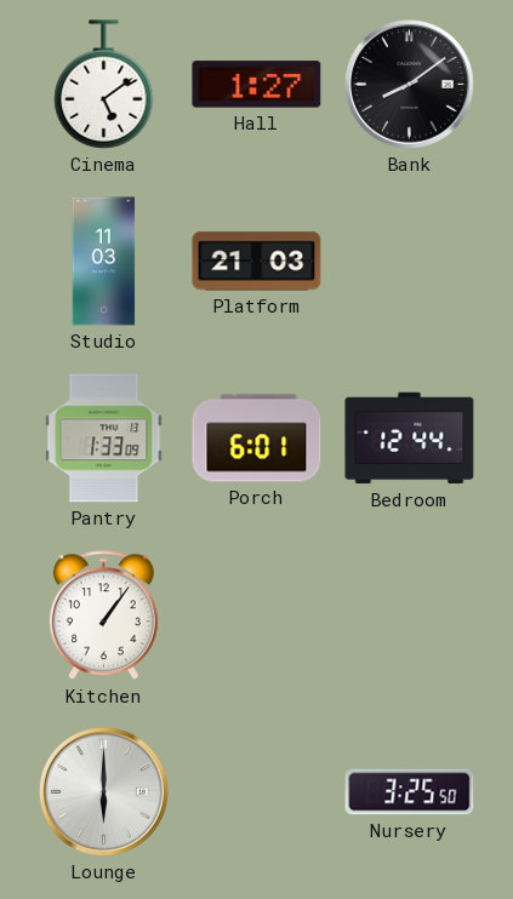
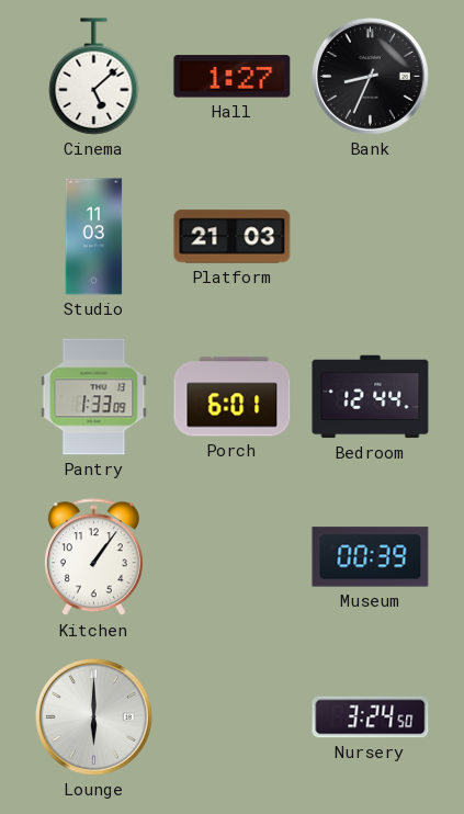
Cinema: 5:09 -> 5:08 (94, 77)
Bank: 8:09 -> 8:34 (370, 76)
Museum: none -> 00:39 (371, 557)
Nursery: 3:25 -> 3:24 (371, 717)
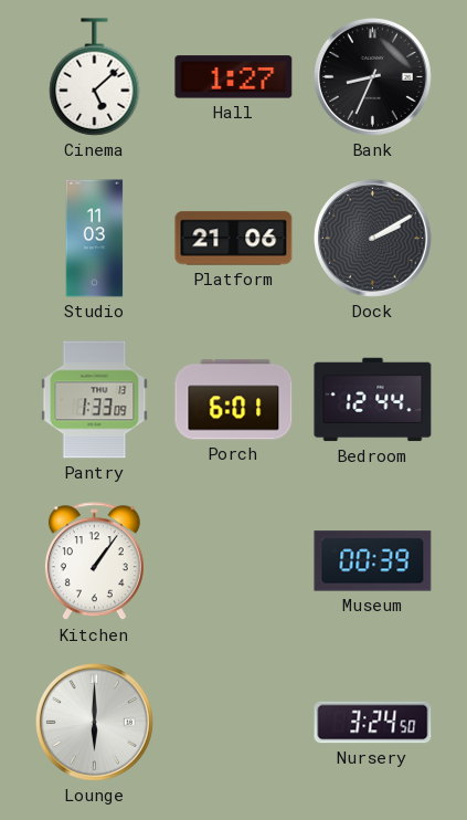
Platform: 21:03 -> 21:06 (234, 239)
Dock: none -> 2:10 (372, 238)
